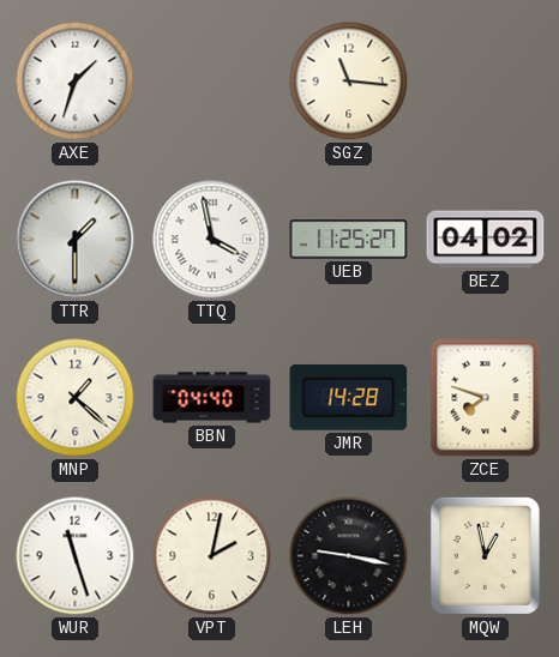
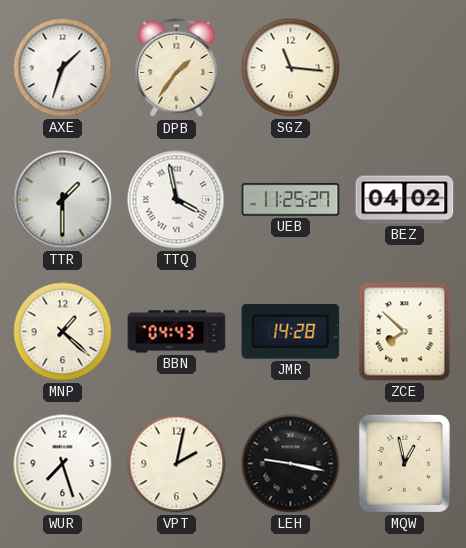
DPB: none -> 1:36 (177, 68)
BBN: 04:40 -> 04:43 (177, 332)
ZCE: 7:48 -> 7:52 (405, 332)
WUR: 11:27 -> 7:27 (63, 464)
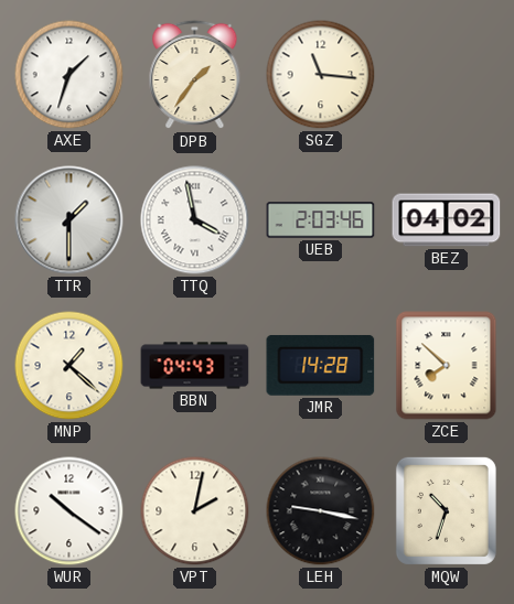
UEB: 11:25 -> 2:03 (321, 220)
WUR: 7:27 -> 10:21 (69, 511)
MQW: 12:58 -> 10:33 (446, 510)
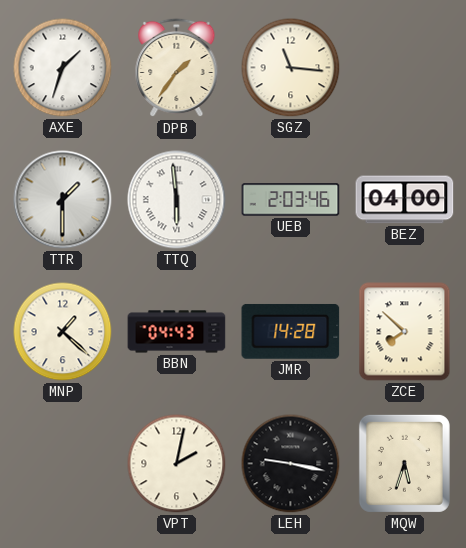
TTQ: 3:58 -> 5:59 (177, 200)
BEZ: 04:02 -> 04:00 (405, 200)
WUR: 10:21 -> none (69, 511)
MQW: 10:33 -> 5:33 (404, 463)
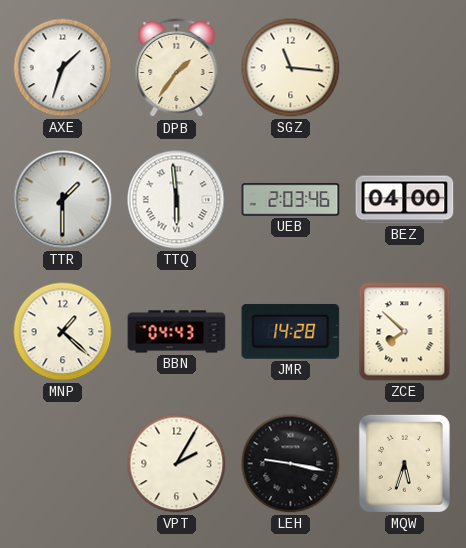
VPT: 2:02 -> 2:05 (177, 464)
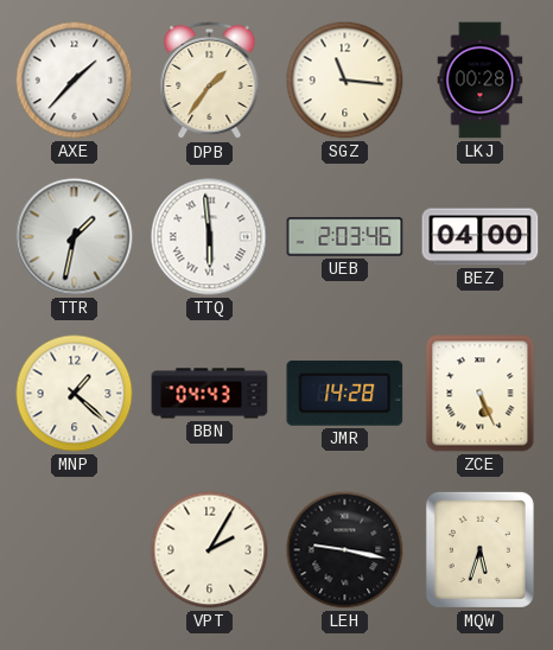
AXE: 1:33 -> 1:37 (75, 81)
LKJ: none -> 00:28 (481, 81)
TTR: 1:30 -> 1:32 (75, 237)
ZCE: 7:52 -> 5:26 (481, 394)
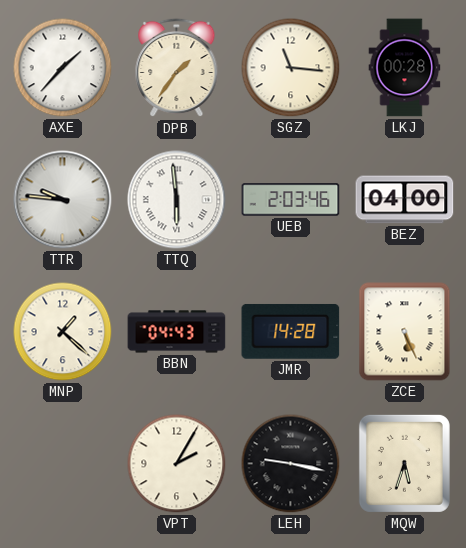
TTR: 1:32 -> 9:46 (63, 200)
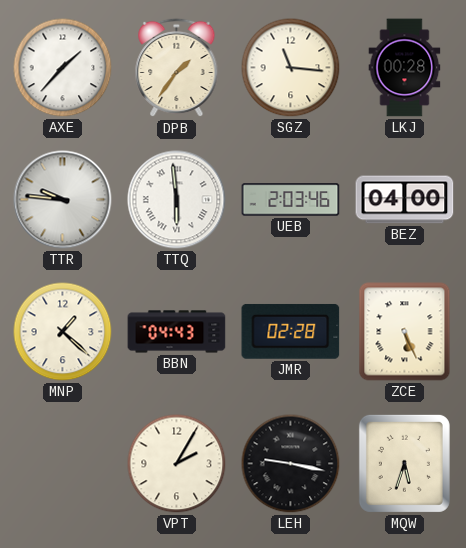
JMR: 14:28 -> 02:28 (291, 331)
